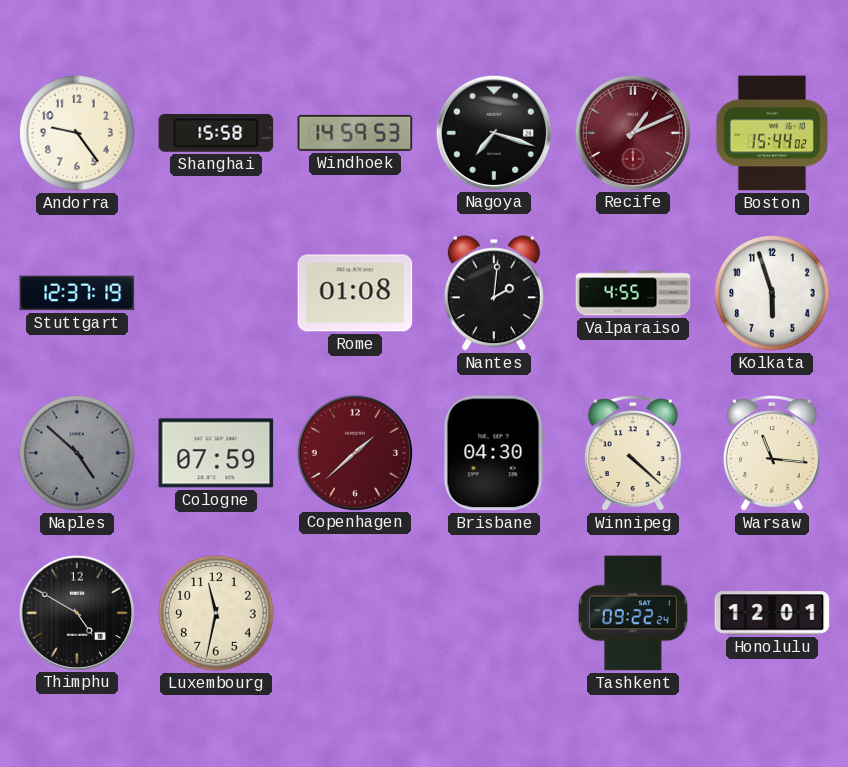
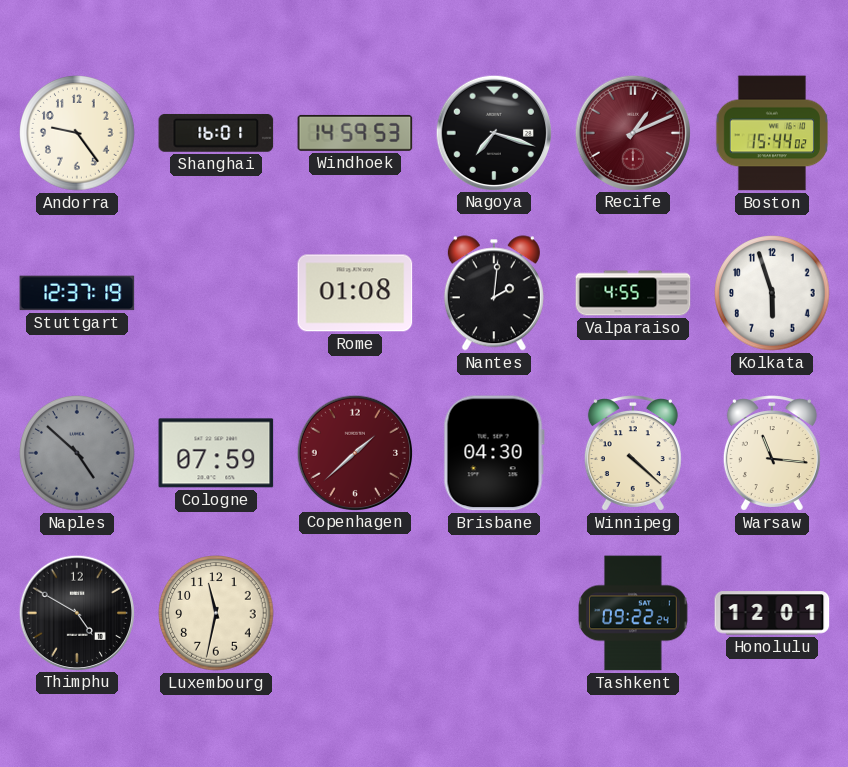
Shanghai: 15:58 -> 16:01 (216, 133)
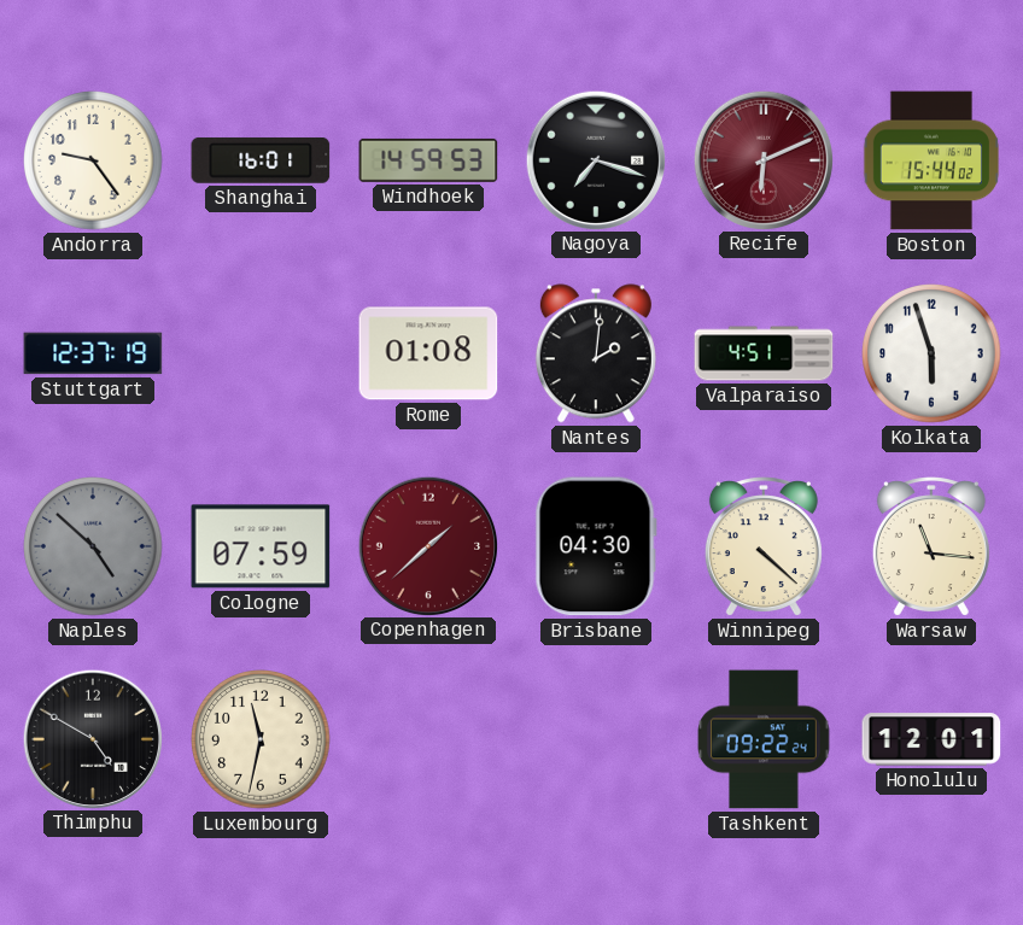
Recife: 1:11 -> 6:11 (762, 159)
Valparaiso: 4:55 -> 4:51 (764, 353)
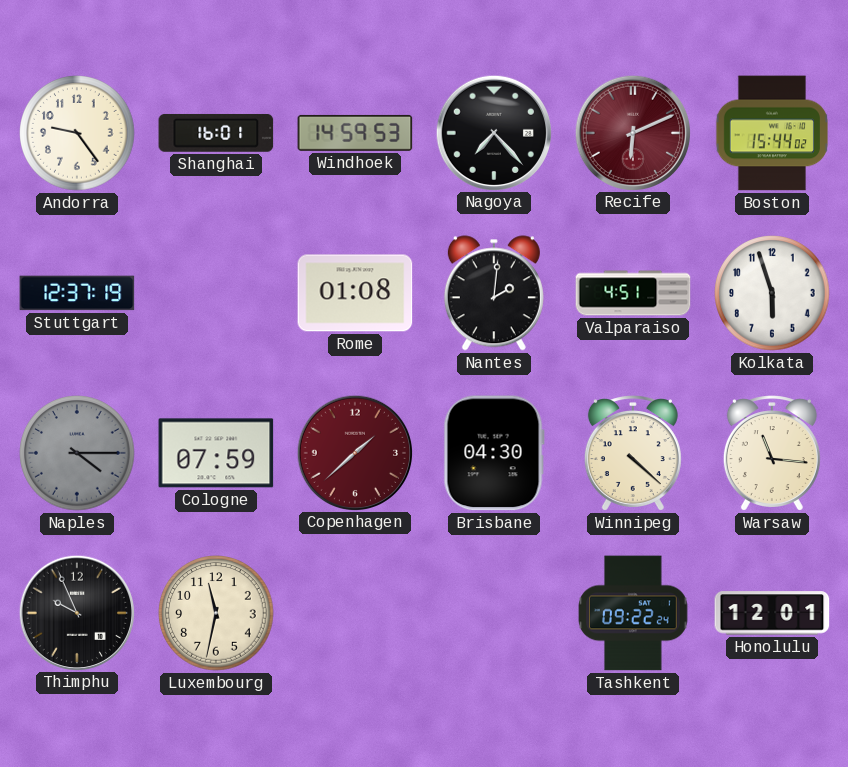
Nagoya: 7:18 -> 7:23 (493, 132)
Naples: 4:52 -> 4:15 (77, 453)
Thimphu: 4:50 -> 9:56 (76, 612)
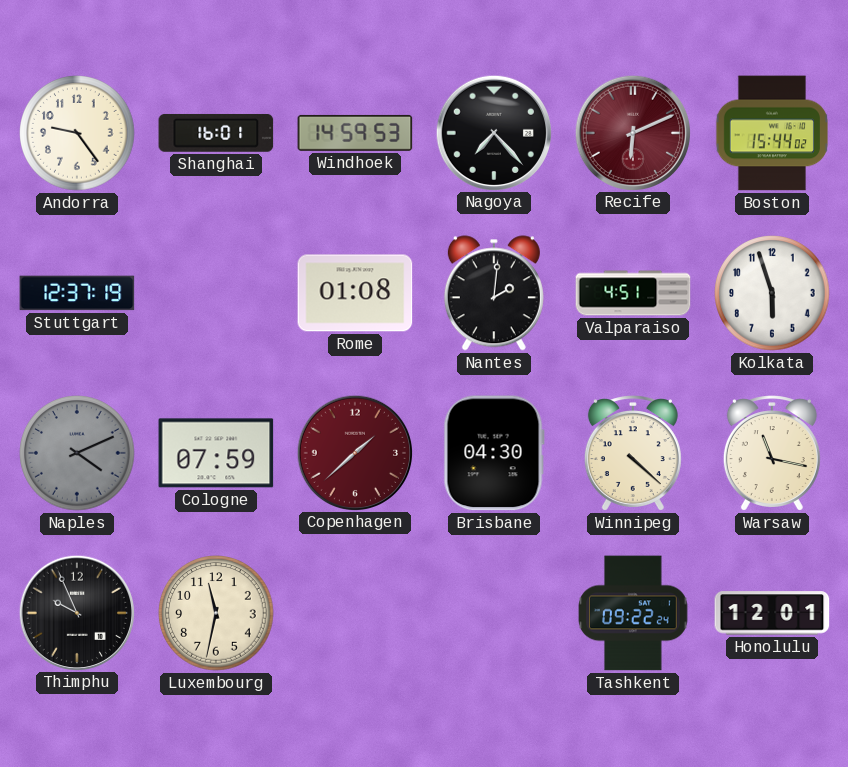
Naples: 4:15 -> 4:11 (77, 453)
Warsaw: 11:16 -> 11:17 (772, 453)
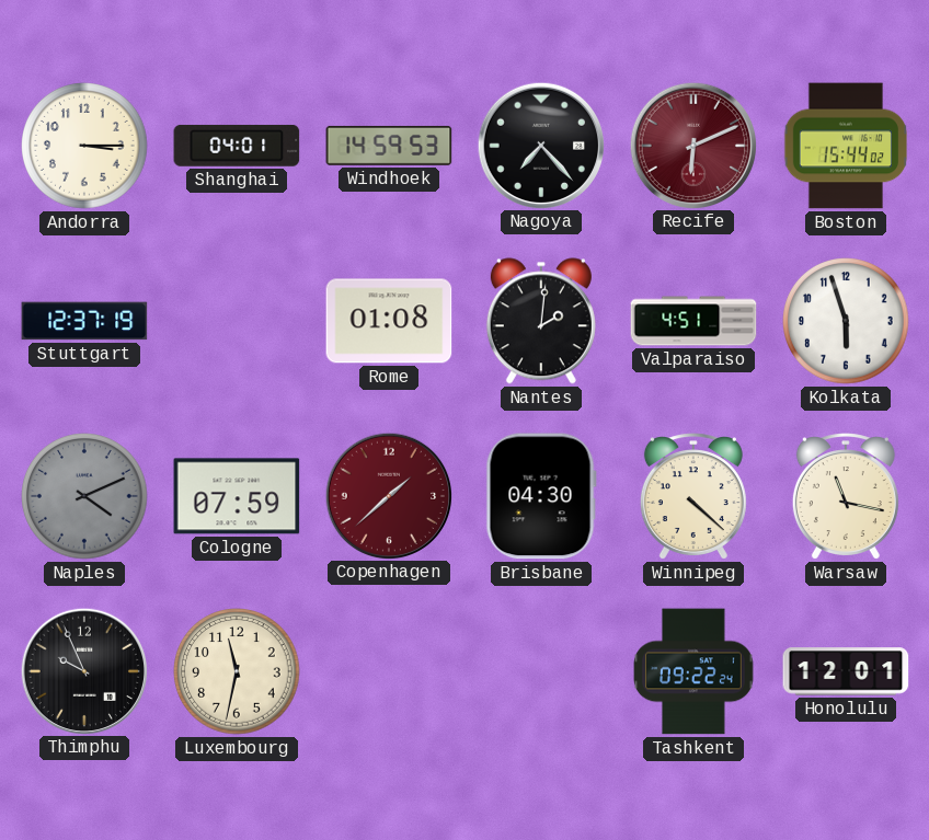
Andorra: 9:24 -> 3:15 (84, 146)
Shanghai: 16:01 -> 04:01 (237, 146)
